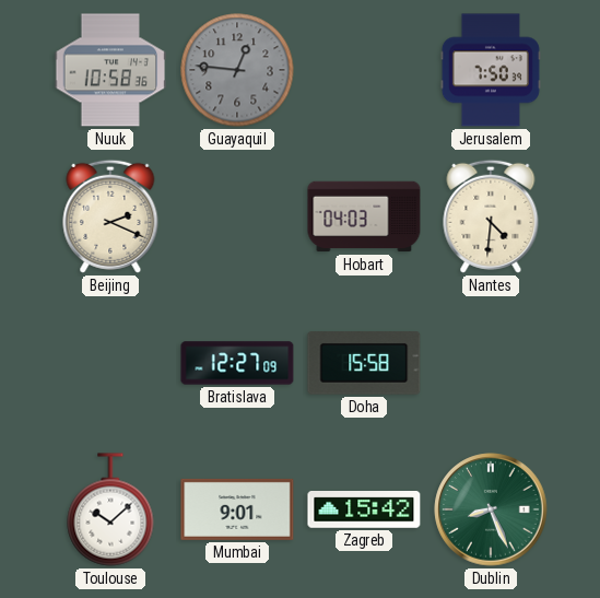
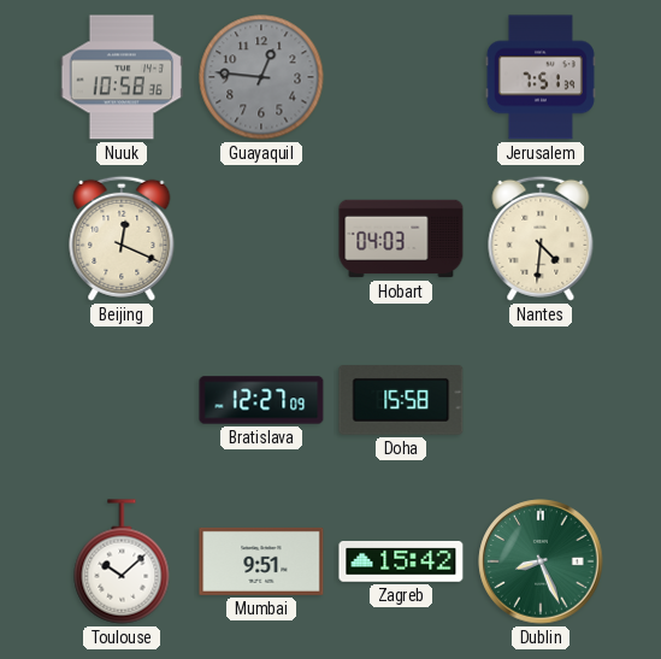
Jerusalem: 7:50 -> 7:51 (541, 77)
Beijing: 2:19 -> 12:19 (122, 239)
Mumbai: 9:01 -> 9:51 (261, 561)
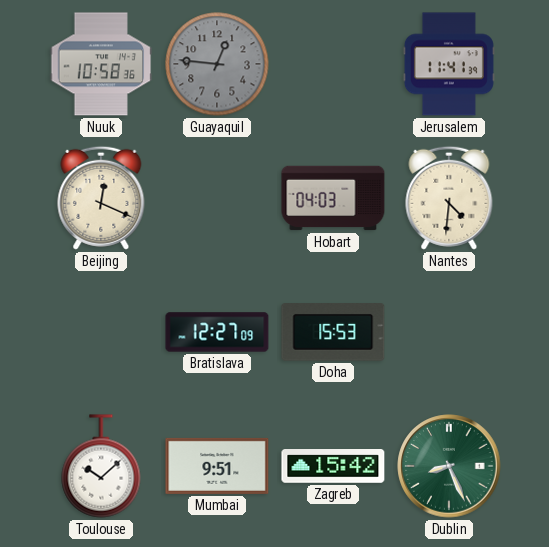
Jerusalem: 7:51 -> 11:41 (449, 64)
Doha: 15:58 -> 15:53 (333, 332)
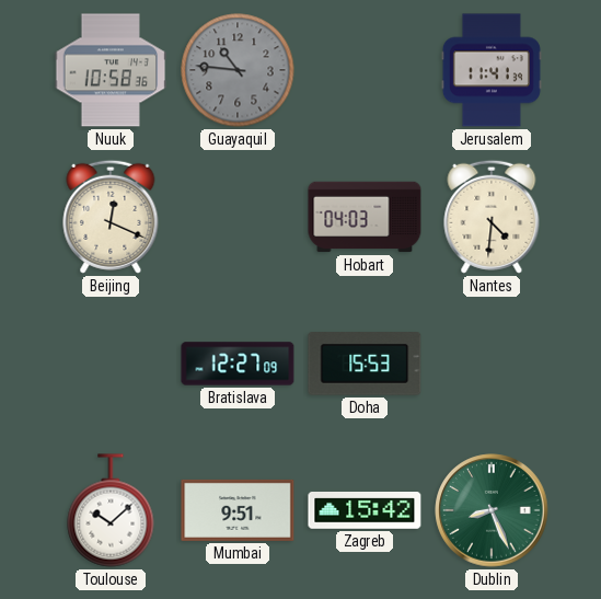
Guayaquil: 12:46 -> 10:46 (238, 70)
